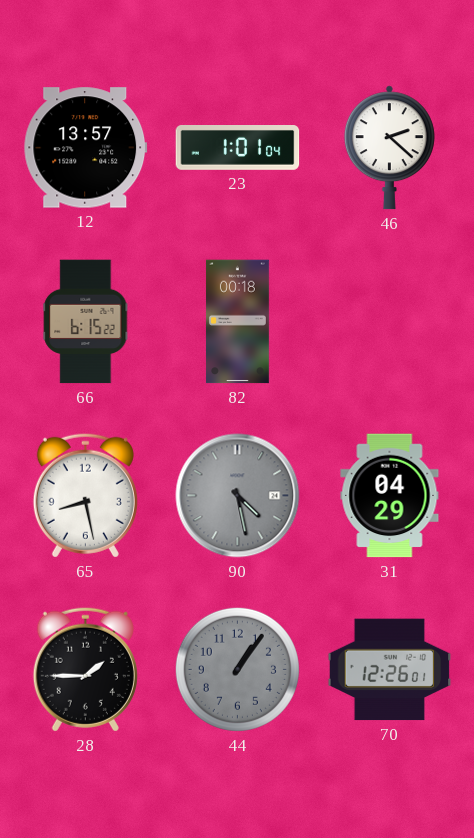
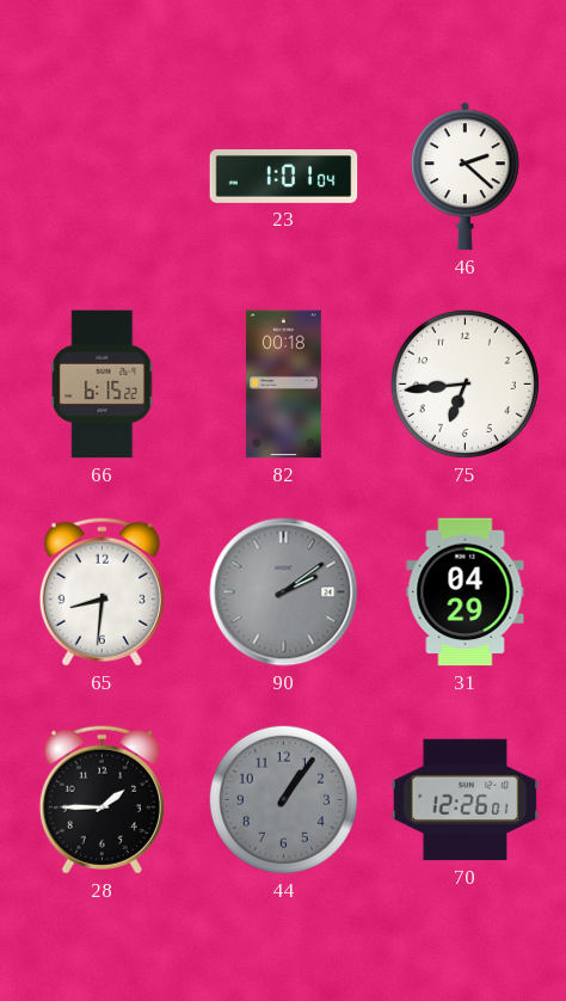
12: 13:57 -> none (86, 148)
75: none -> 6:44 (465, 383)
65: 8:28 -> 8:31 (101, 591)
90: 4:28 -> 2:09 (284, 592)
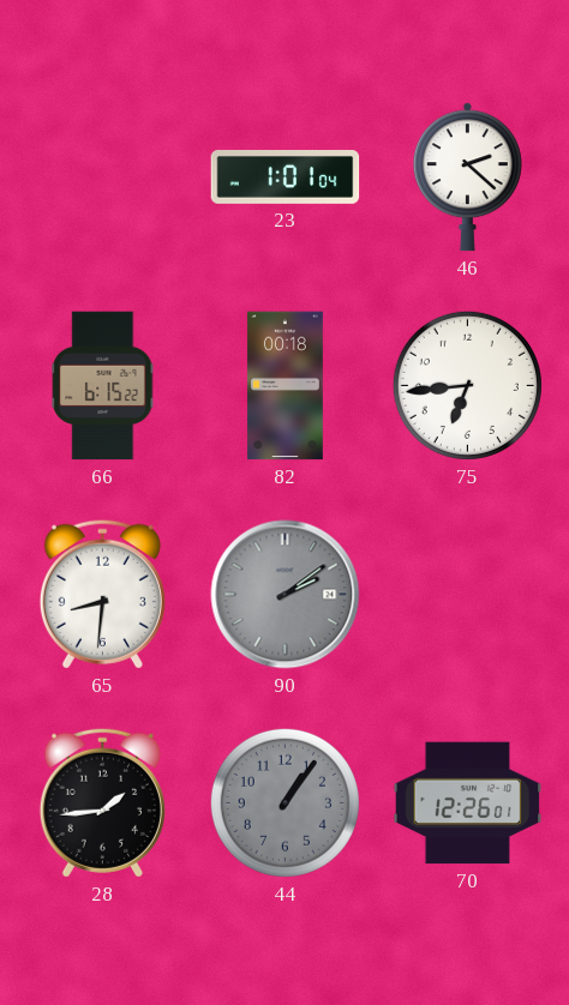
31: 04:29 -> none (466, 592)
28: 1:45 -> 1:44 (102, 802)
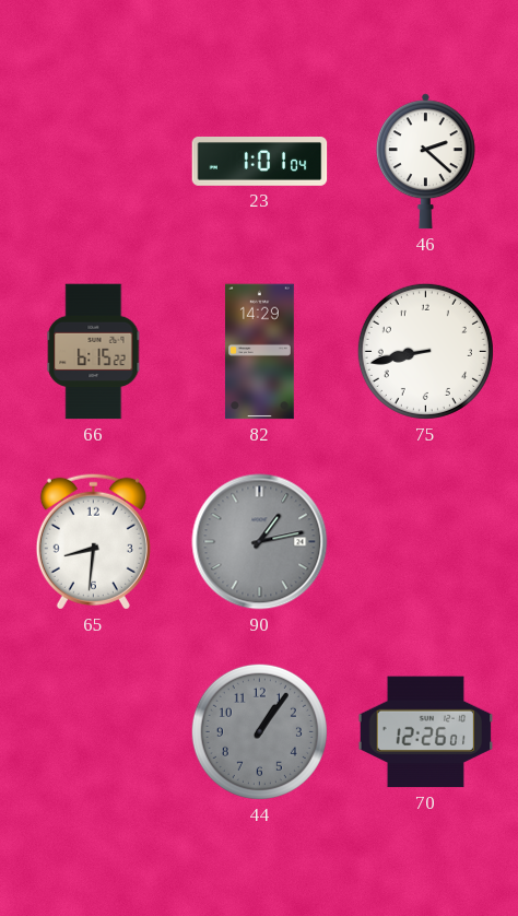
82: 00:18 -> 14:29 (259, 352)
75: 6:44 -> 8:43 (425, 351)
90: 2:09 -> 1:13 (260, 542)
28: 1:44 -> none (102, 802)
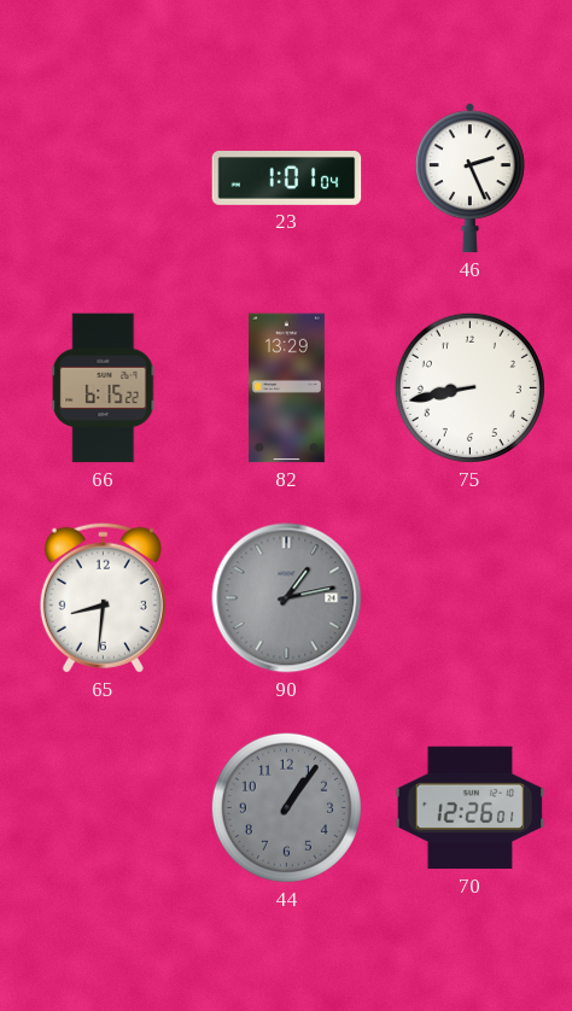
46: 2:22 -> 2:26 (469, 179)
82: 14:29 -> 13:29 (286, 388)
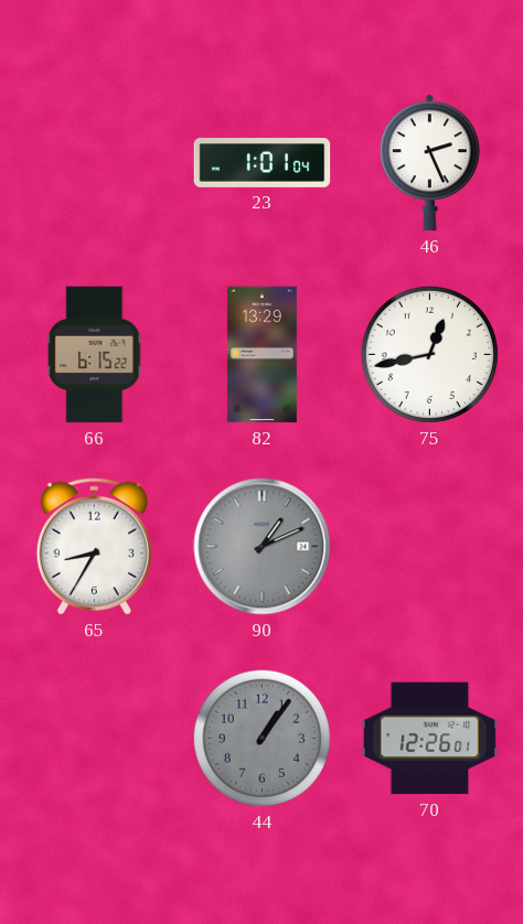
75: 8:43 -> 12:43 (429, 354)
65: 8:31 -> 8:35 (94, 546)
90: 1:13 -> 1:11 (263, 547)
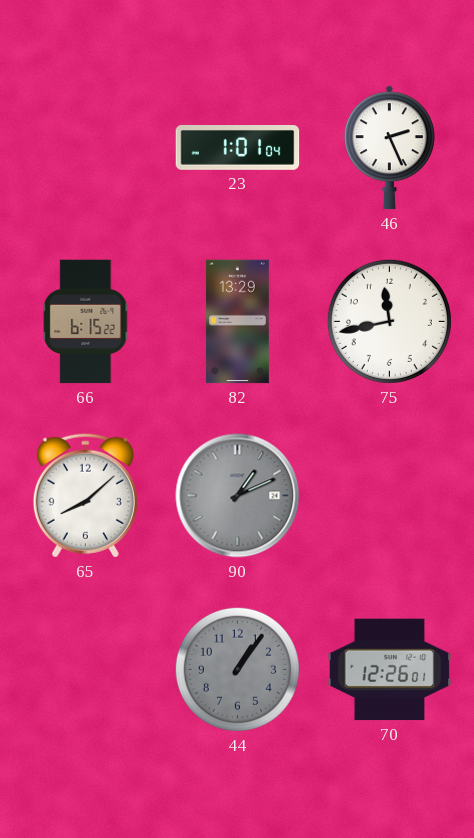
75: 12:43 -> 11:43 (389, 321)
65: 8:35 -> 8:08 (85, 495)
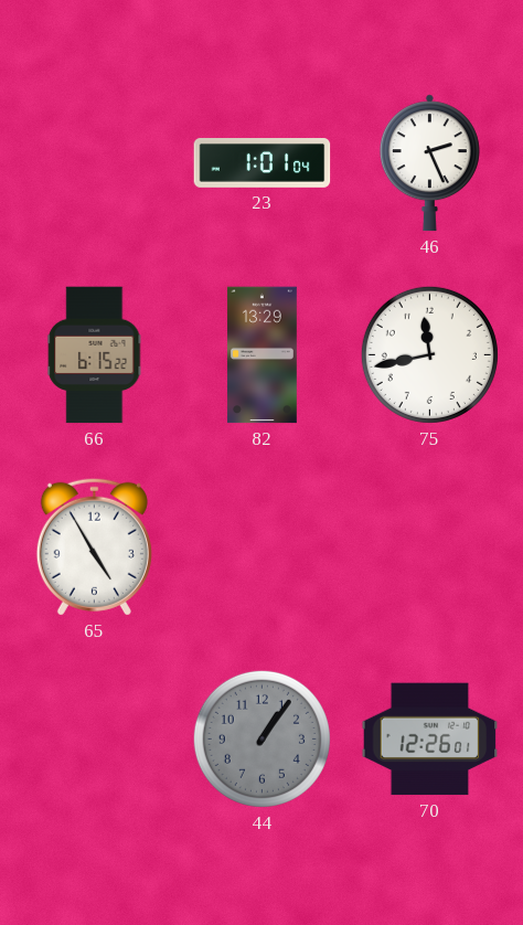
65: 8:08 -> 4:55 (94, 546)
90: 1:11 -> none (238, 496)
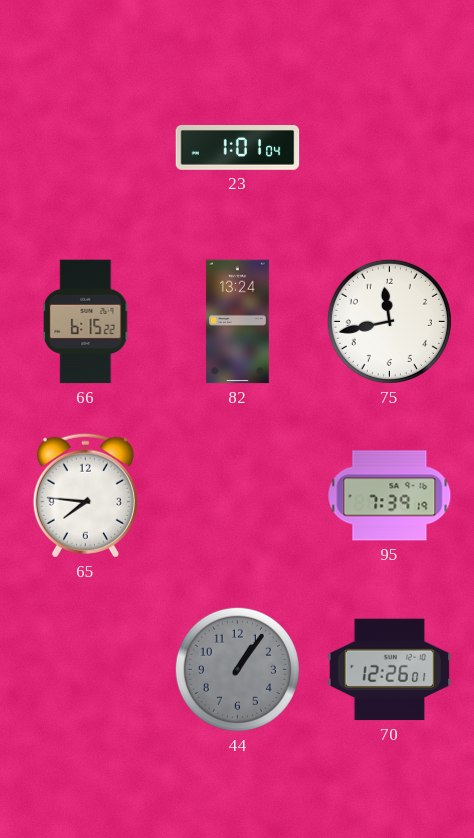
46: 2:26 -> none (429, 163)
82: 13:29 -> 13:24 (237, 322)
65: 4:55 -> 7:46 (85, 495)
95: none -> 7:39 (390, 496)
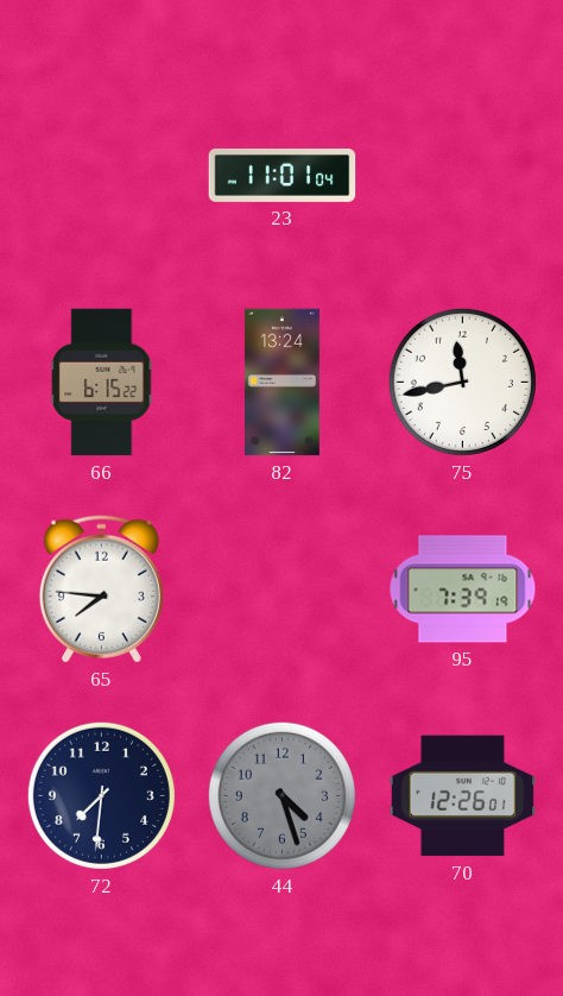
23: 1:01 -> 11:01 (283, 176)
72: none -> 7:31 (101, 795)
44: 1:06 -> 4:27 (281, 795)
